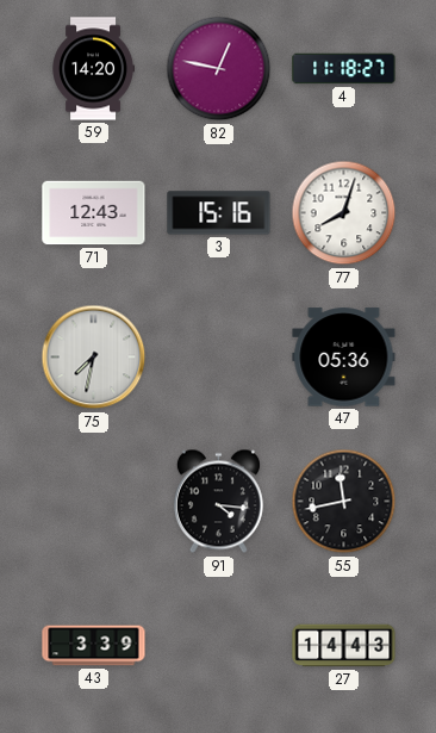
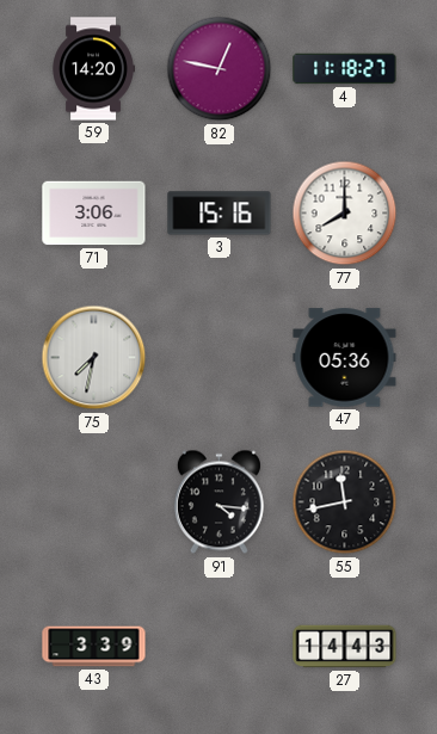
71: 12:43 -> 3:06 (94, 214)
77: 8:03 -> 8:00 (345, 214)
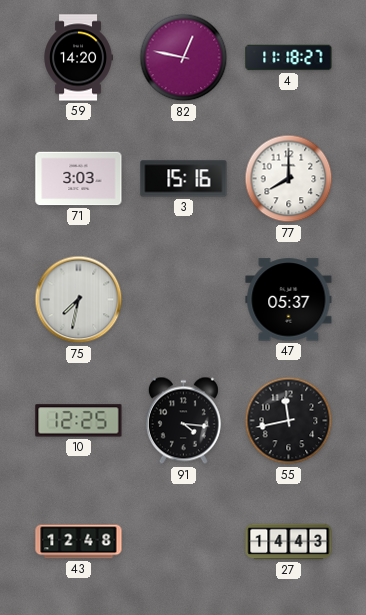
71: 3:06 -> 3:03 (79, 179)
47: 05:36 -> 05:37 (289, 300)
10: none -> 12:25 (79, 421)
43: 3:39 -> 12:48 (79, 542)
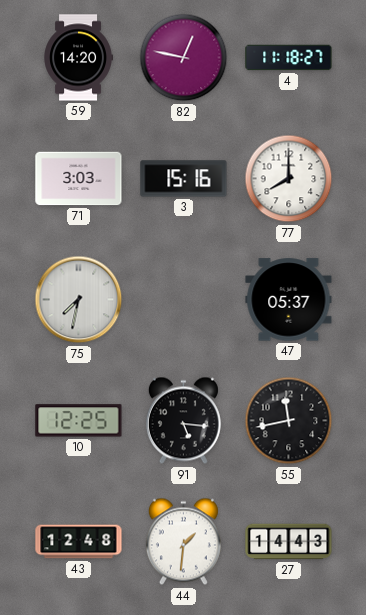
91: 4:16 -> 5:16 (183, 421)
44: none -> 1:31 (183, 542)
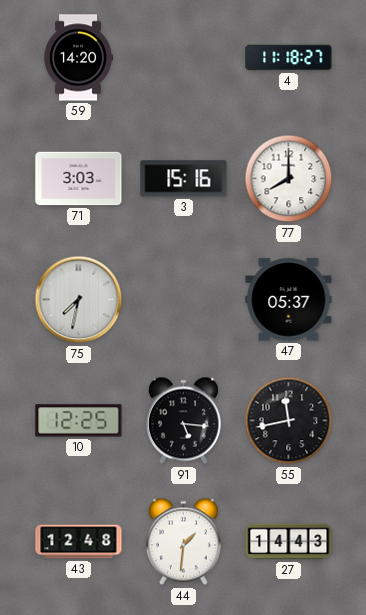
82: 12:47 -> none (184, 58)
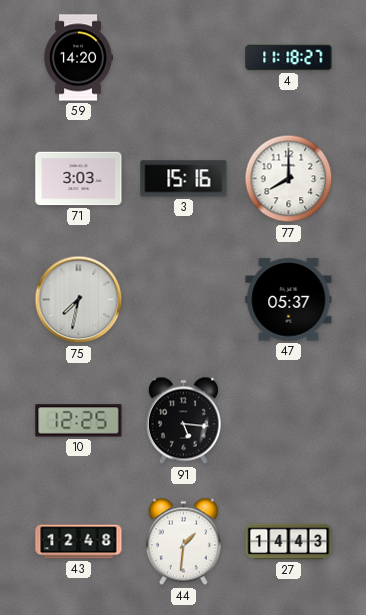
55: 11:43 -> none (289, 421)
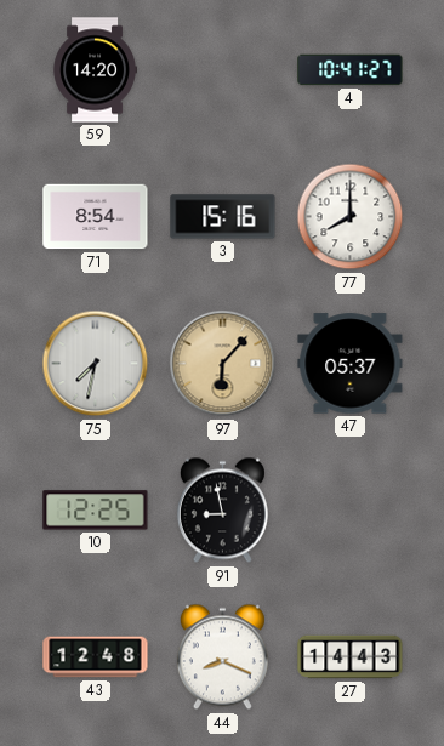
4: 11:18 -> 10:41 (351, 70)
71: 3:03 -> 8:54 (96, 217)
97: none -> 6:07 (223, 364)
91: 5:16 -> 8:58 (222, 511)
44: 1:31 -> 8:19 (222, 657)
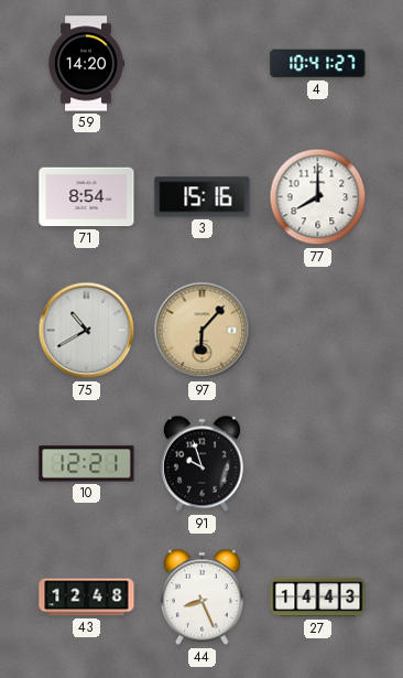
75: 7:32 -> 10:40 (87, 331)
47: 05:37 -> none (351, 364)
10: 12:25 -> 12:21 (87, 464)
91: 8:58 -> 9:57 (201, 464)
44: 8:19 -> 8:26 (201, 598)
